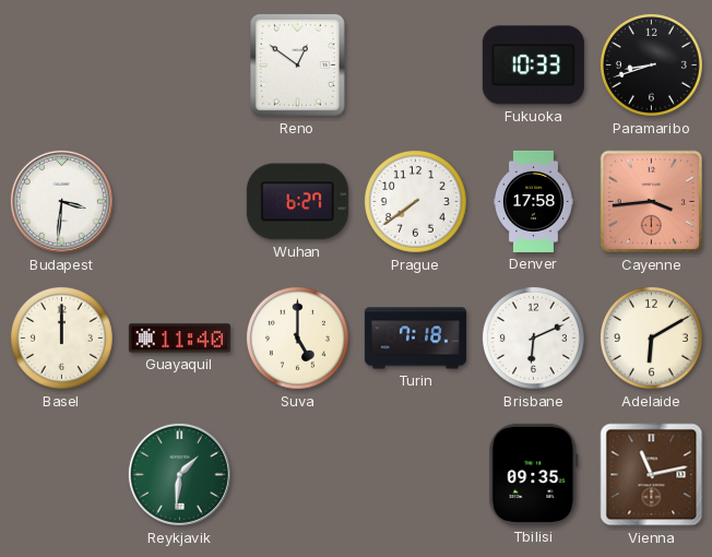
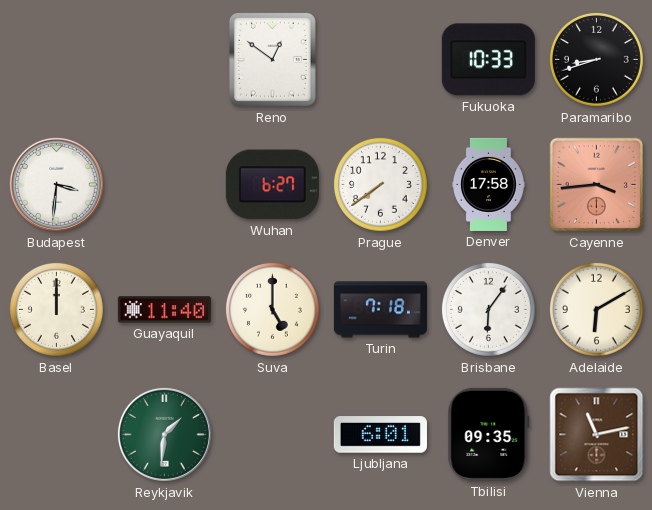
Brisbane: 6:11 -> 6:06 (488, 309)
Ljubljana: none -> 6:01 (380, 435)
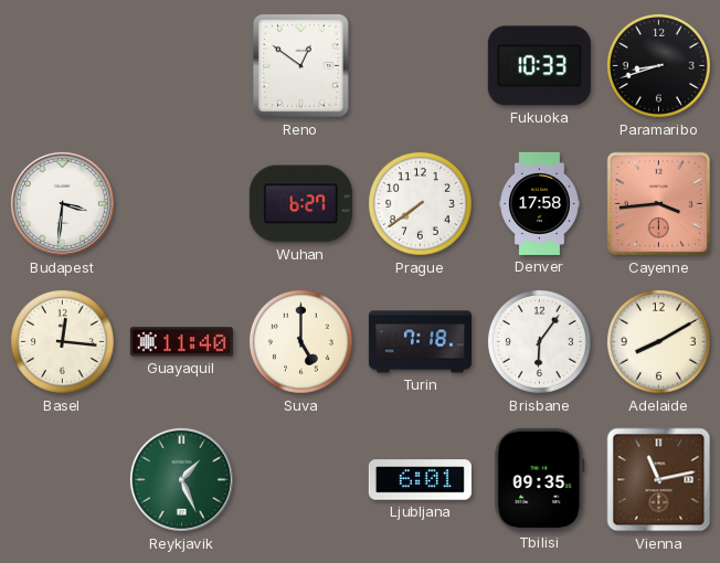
Basel: 12:00 -> 12:16 (62, 341)
Adelaide: 6:10 -> 8:10 (658, 341)
Reykjavik: 1:31 -> 1:26 (181, 479)
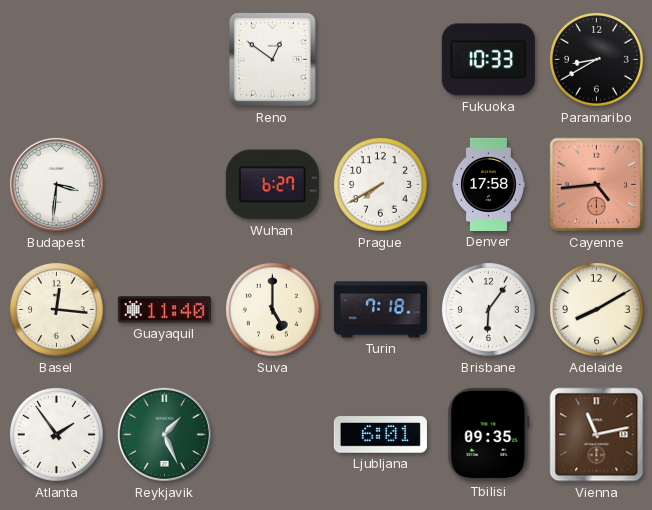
Paramaribo: 8:42 -> 8:40 (596, 59)
Prague: 7:39 -> 7:40 (380, 184)
Cayenne: 3:44 -> 4:44 (597, 185)
Atlanta: none -> 1:54 (56, 434)
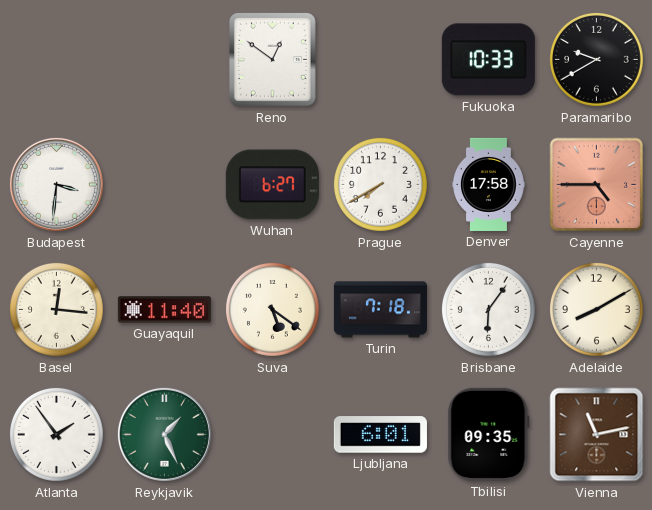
Paramaribo: 8:40 -> 9:40 (596, 59)
Cayenne: 4:44 -> 4:45 (597, 185)
Suva: 5:00 -> 5:21 (272, 309)
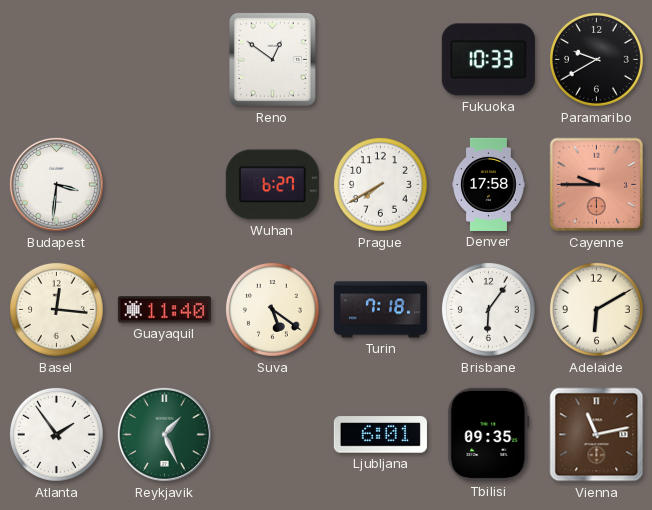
Cayenne: 4:45 -> 9:45 (597, 185)
Adelaide: 8:10 -> 6:10 (596, 309)
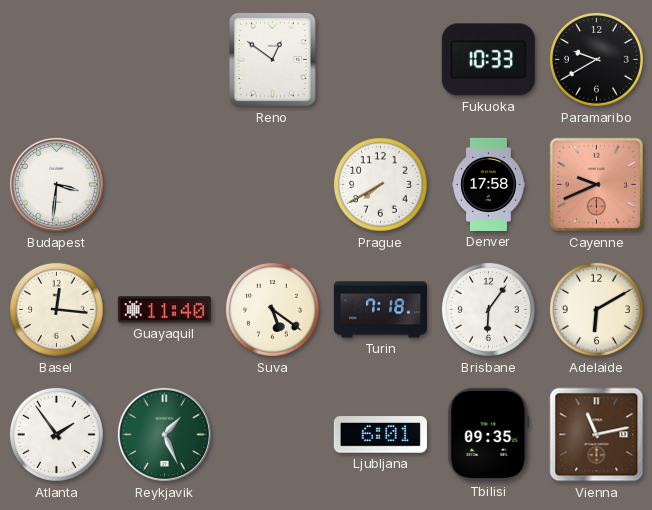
Wuhan: 6:27 -> none (272, 185)
Cayenne: 9:45 -> 9:41 (597, 185)
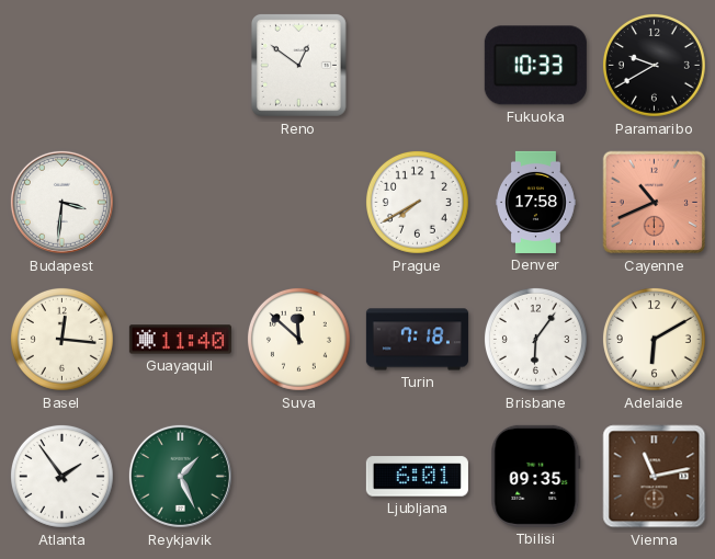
Cayenne: 9:41 -> 10:41 (655, 203)
Suva: 5:21 -> 11:52 (298, 339)
